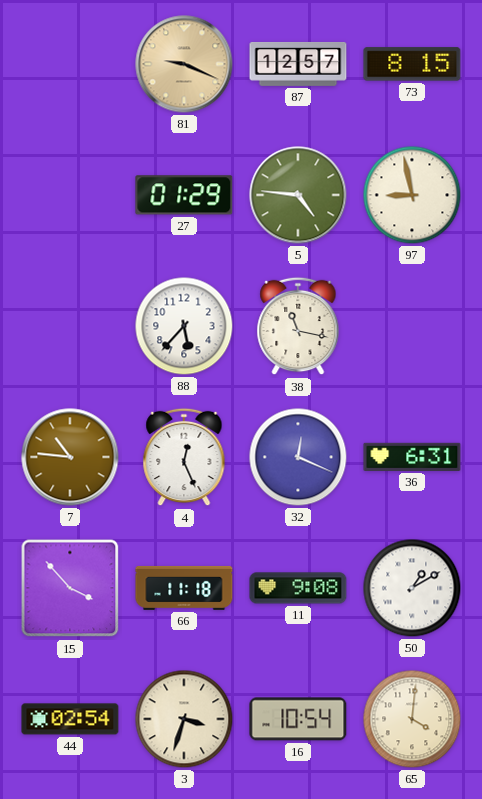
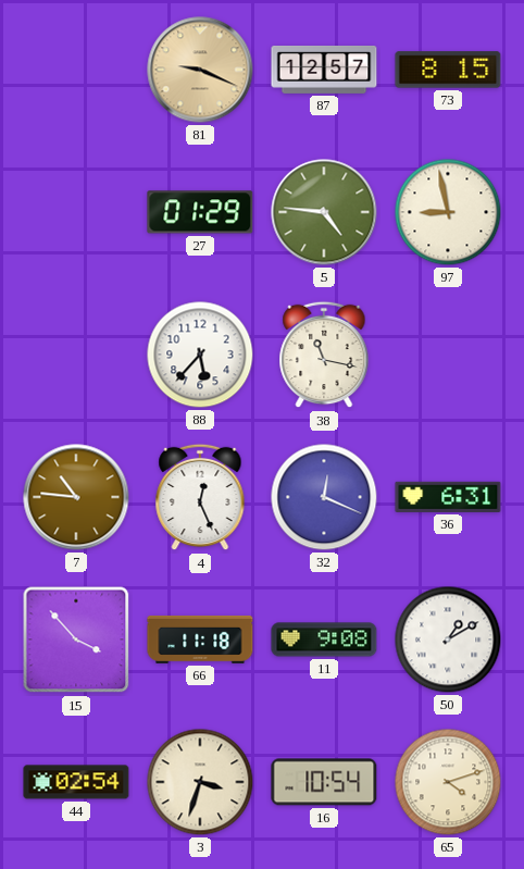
65: 4:01 -> 4:12 (448, 782)
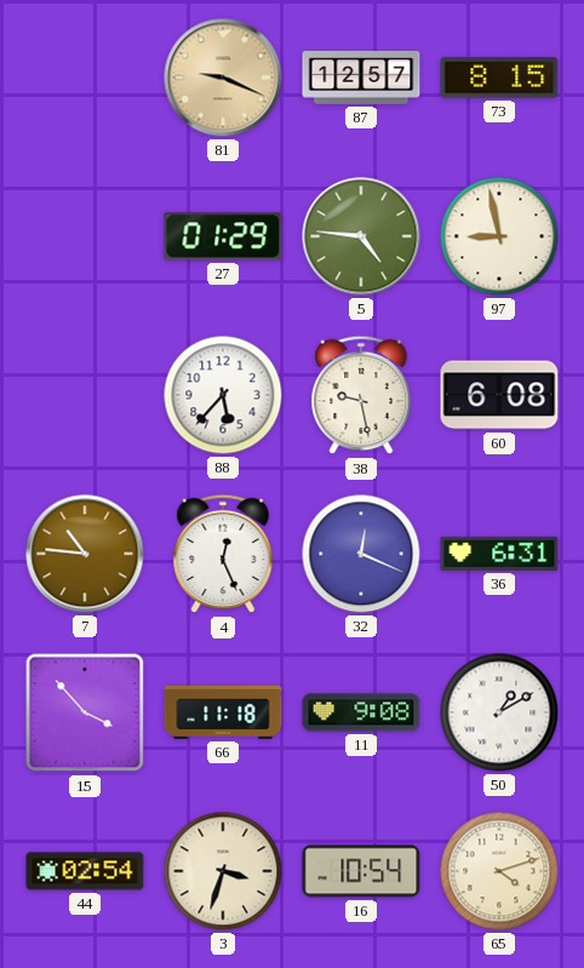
38: 11:17 -> 9:28 (361, 395)
60: none -> 6:08 (499, 395)
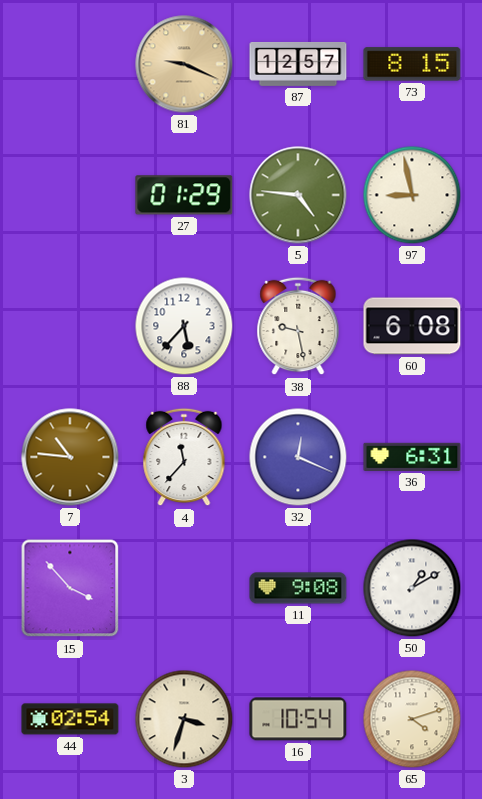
4: 12:26 -> 11:37 (184, 457)
66: 11:18 -> none (223, 712)
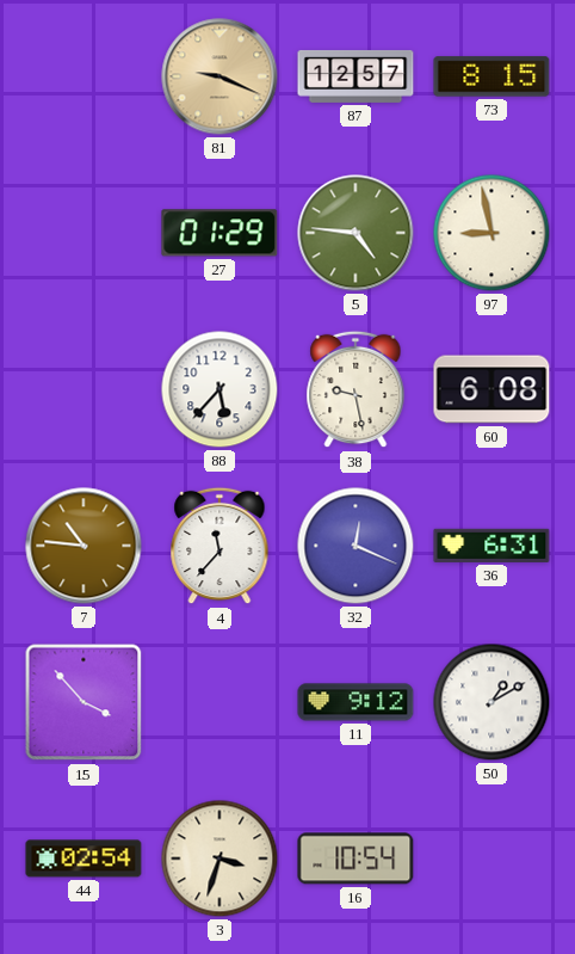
11: 9:08 -> 9:12 (355, 702)
65: 4:12 -> none (412, 719)
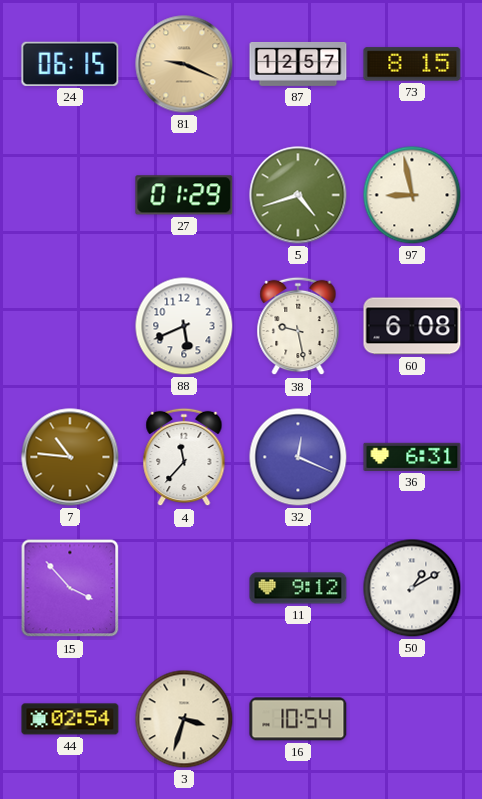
24: none -> 06:15 (70, 64)
5: 4:46 -> 4:42 (298, 195)
88: 5:37 -> 5:41 (184, 326)
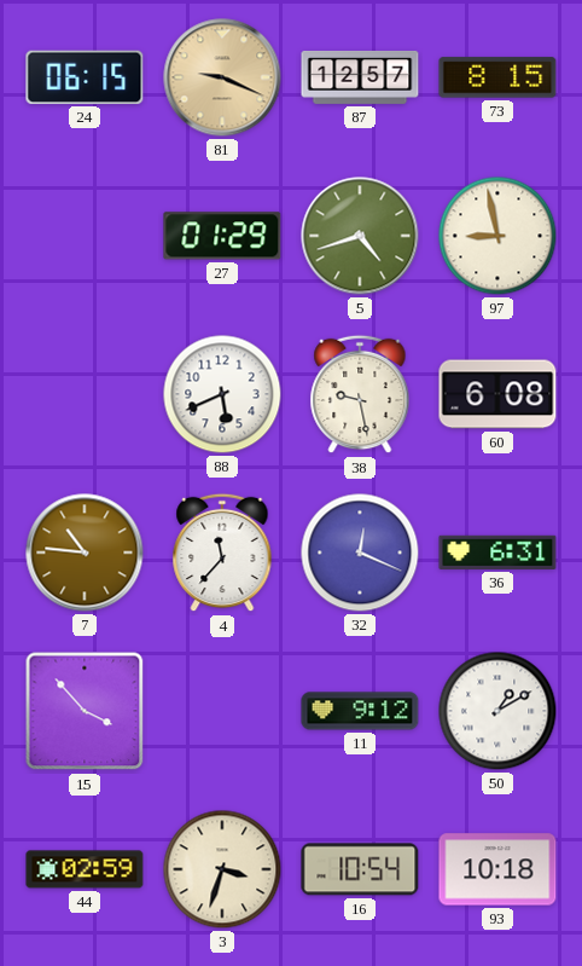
44: 02:54 -> 02:59 (85, 869)
93: none -> 10:18 (497, 869)
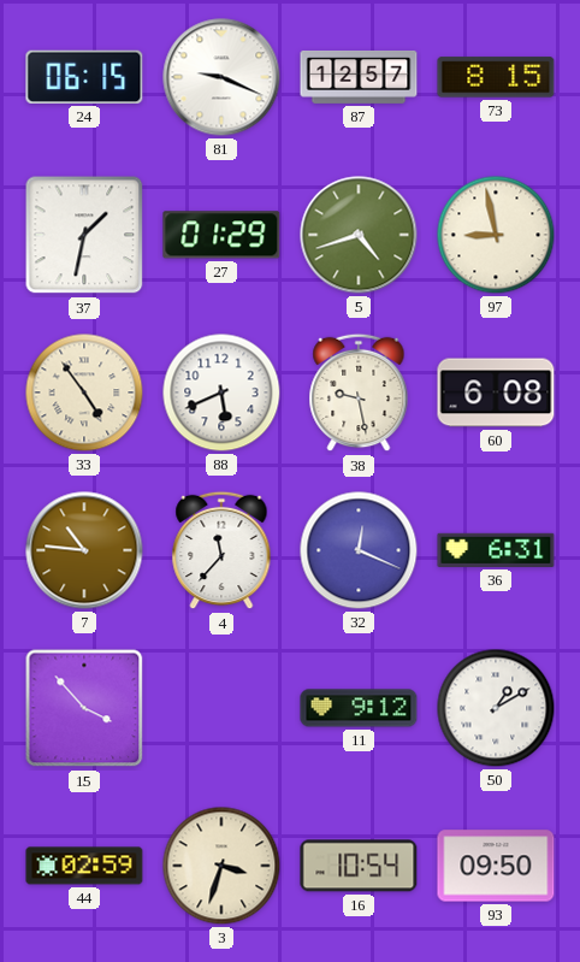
81 dial: champagne -> white (221, 77)
37: none -> 1:32 (84, 235)
33: none -> 4:54 (84, 393)
93: 10:18 -> 09:50 (496, 866)
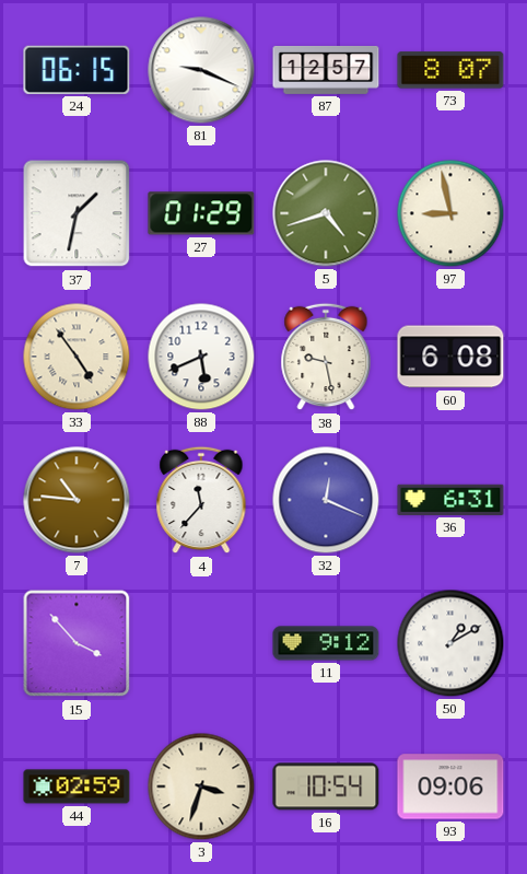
73: 8:15 -> 8:07 (450, 70)
93: 09:50 -> 09:06 (450, 786)
